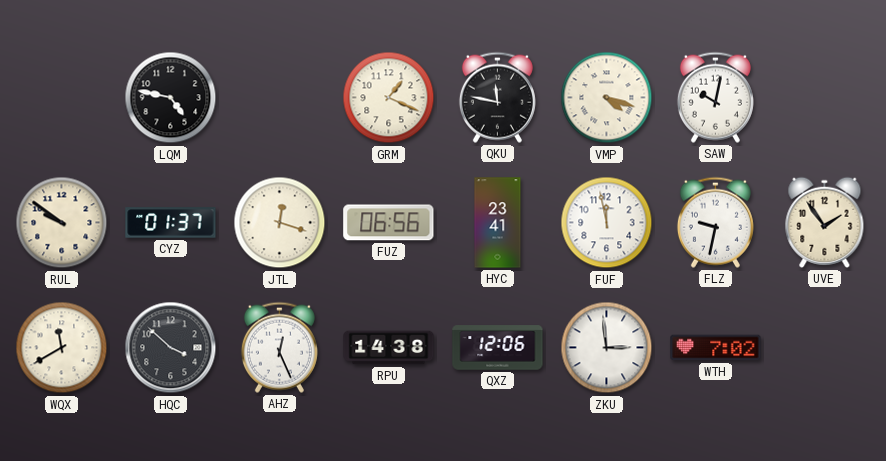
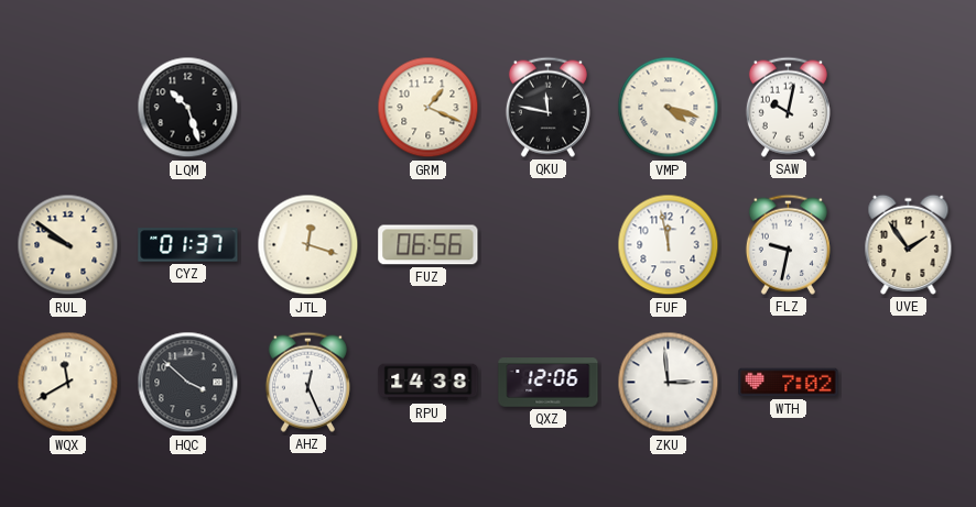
LQM: 4:47 -> 10:27 (188, 108)
HYC: 23:41 -> none (498, 223)
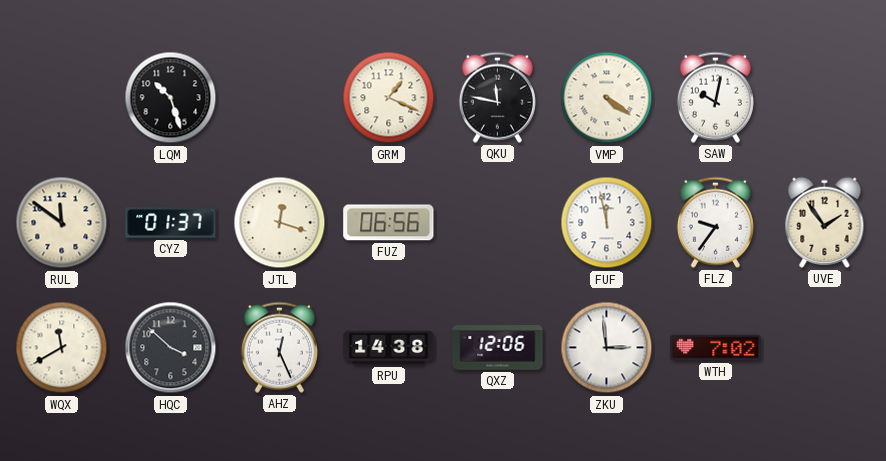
VMP: 4:18 -> 4:21 (607, 98)
RUL: 9:51 -> 11:51 (62, 223)
FLZ: 9:32 -> 9:36 (715, 222)
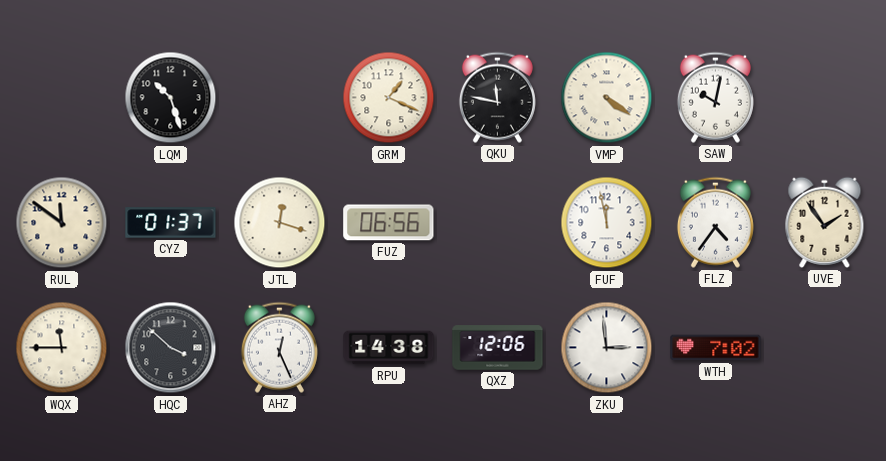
FLZ: 9:36 -> 4:36 (715, 222)
WQX: 11:40 -> 11:45 (62, 348)
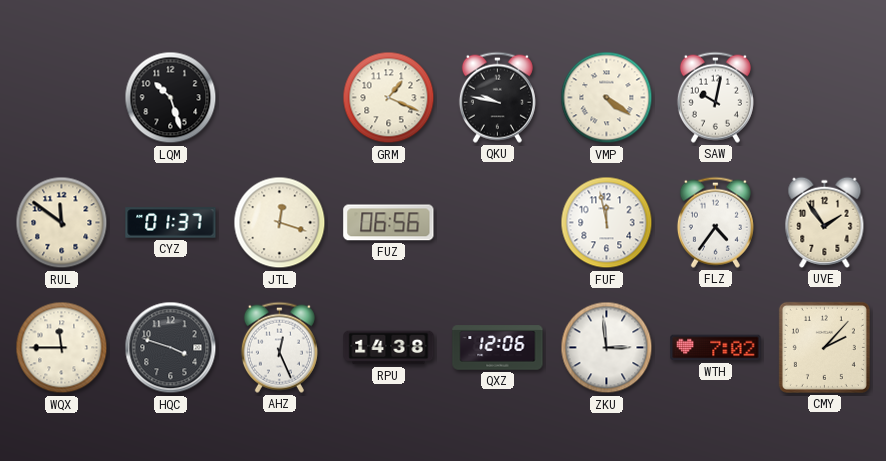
QKU: 11:47 -> 9:47 (497, 97)
HQC: 3:52 -> 3:48 (171, 348)
CMY: none -> 2:07 (824, 347)
